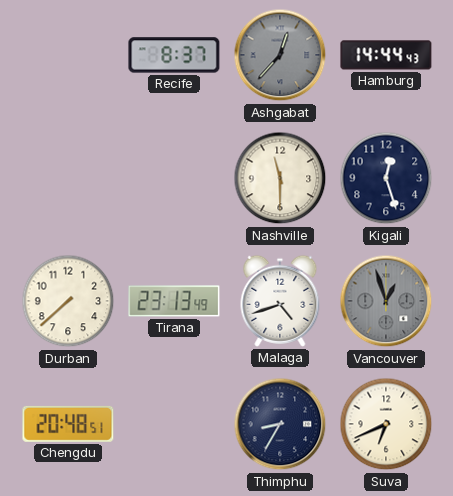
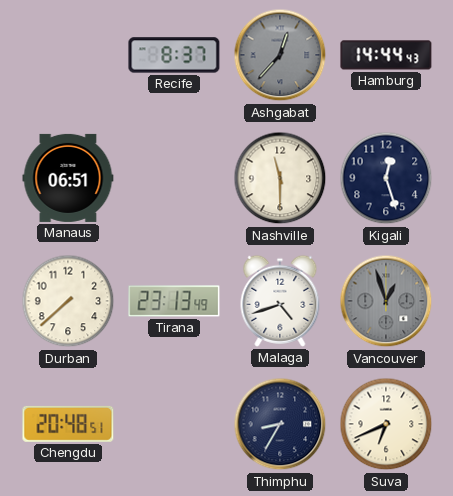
Manaus: none -> 06:51 (68, 178)
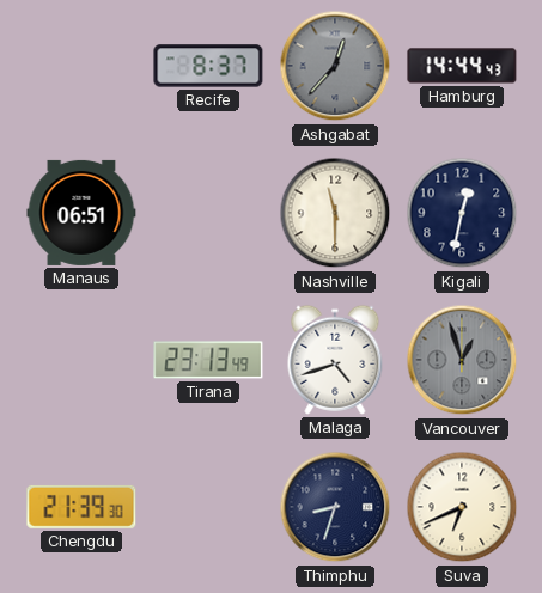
Kigali: 12:27 -> 12:32 (462, 213)
Durban: 7:38 -> none (68, 301)
Chengdu: 20:48 -> 21:39 (81, 507)
Thimphu: 8:35 -> 8:33 (335, 507)
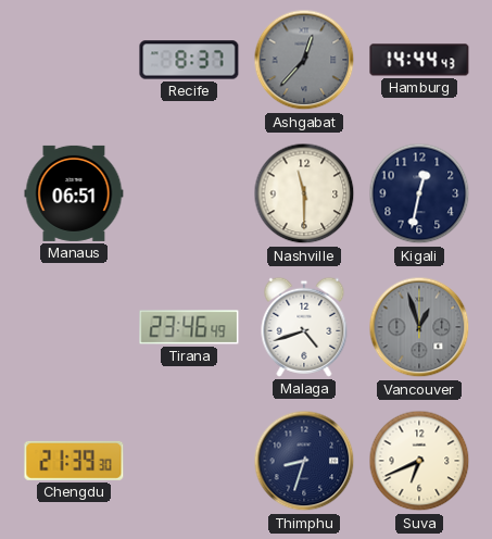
Tirana: 23:13 -> 23:46 (189, 327)
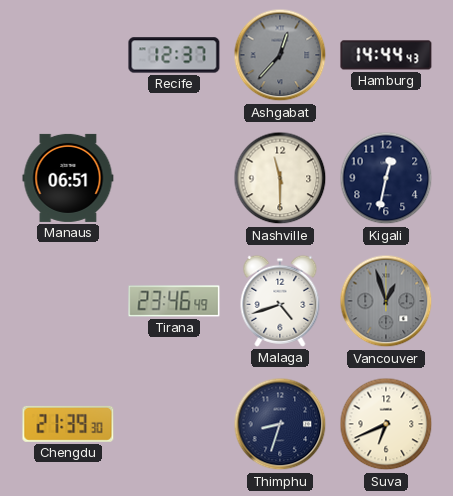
Recife: 8:37 -> 12:37 (174, 55)
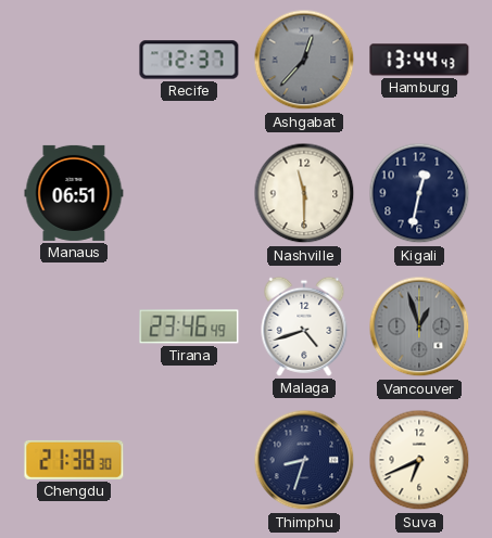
Hamburg: 14:44 -> 13:44 (419, 60)
Chengdu: 21:39 -> 21:38 (74, 460)
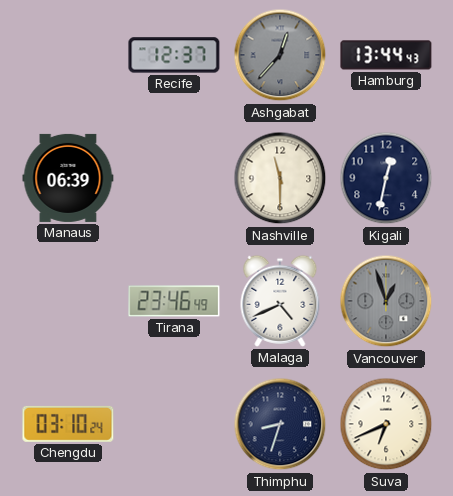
Manaus: 06:51 -> 06:39 (68, 178)
Malaga: 4:42 -> 4:41 (280, 301)
Chengdu: 21:38 -> 03:10 (68, 424)
